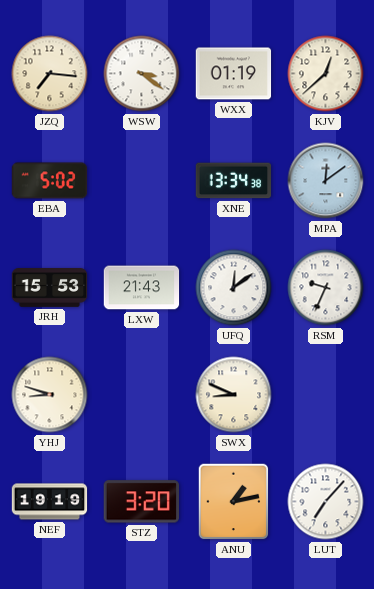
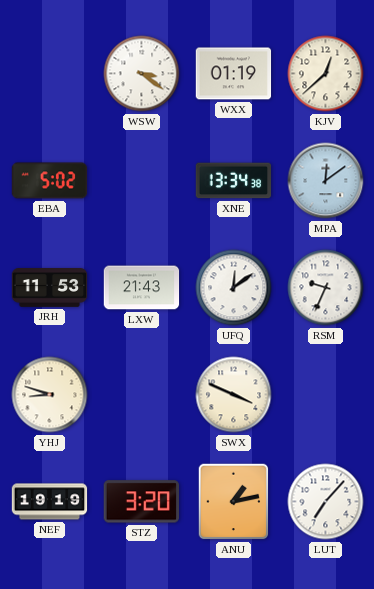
JZQ: 7:16 -> none (50, 74)
JRH: 15:53 -> 11:53 (50, 288)
SWX: 8:49 -> 3:49 (234, 395)
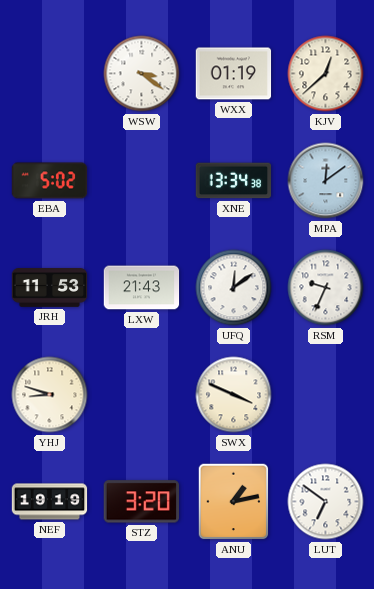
LUT: 7:07 -> 6:51 (326, 502)
